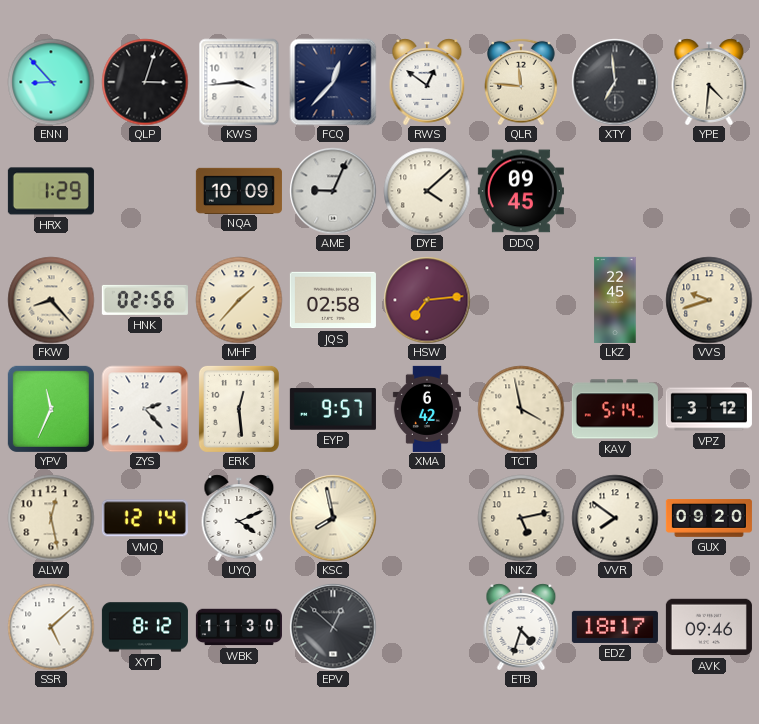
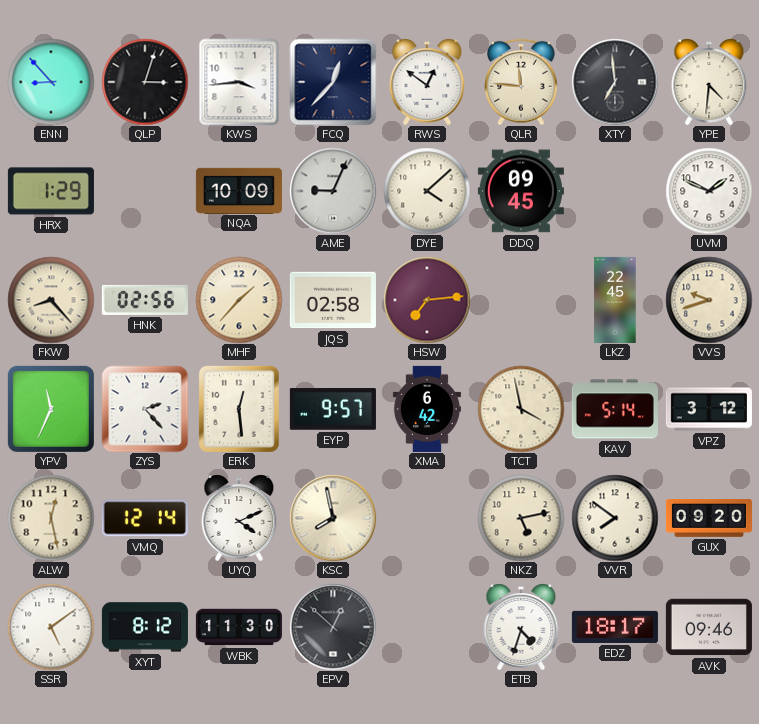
UVM: none -> 1:49 (709, 191)
SSR: 5:08 -> 5:09 (51, 627)
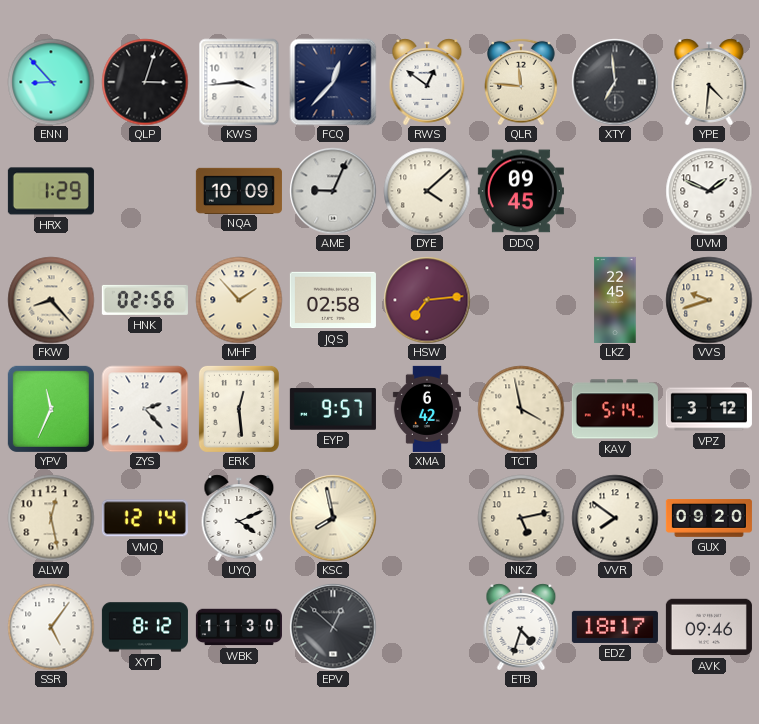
MHF: 1:37 -> 1:53 (239, 300)
SSR: 5:09 -> 5:06 (51, 627)
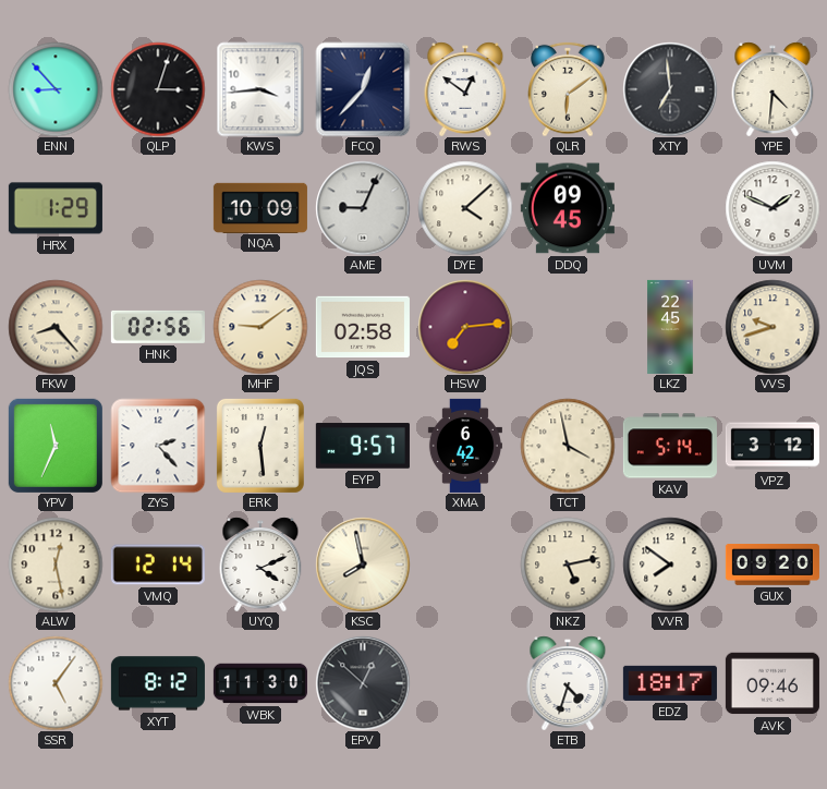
QLR: 11:46 -> 6:09 (568, 89)
MHF: 1:53 -> 9:09 (260, 327)
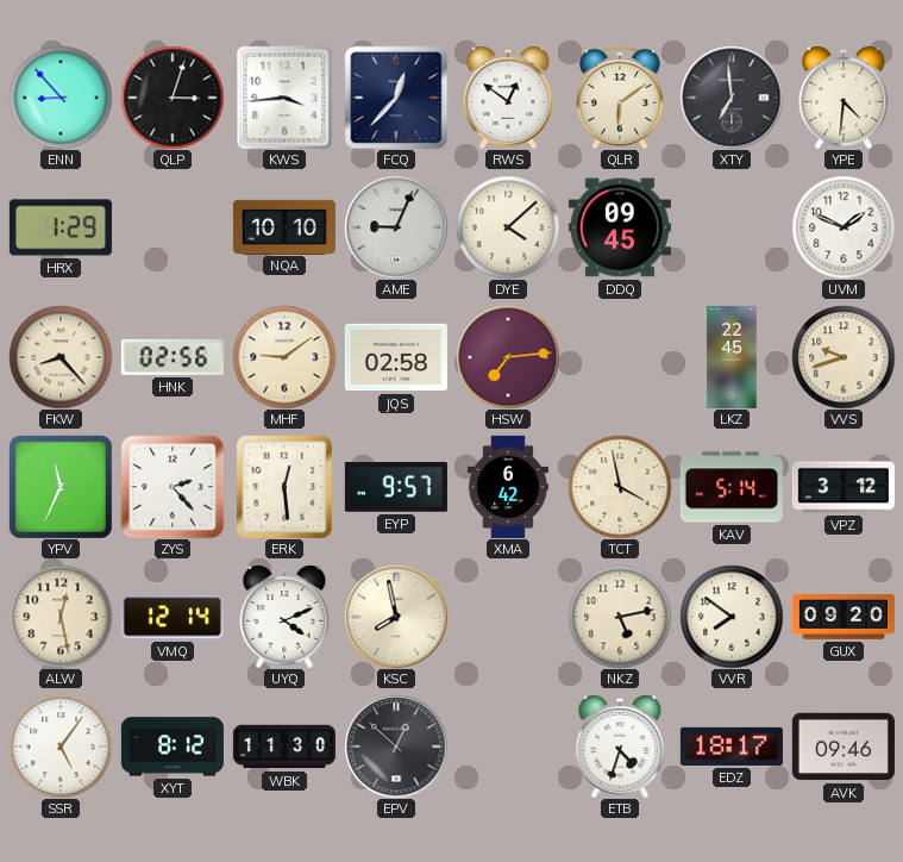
NQA: 10:09 -> 10:10 (284, 226)
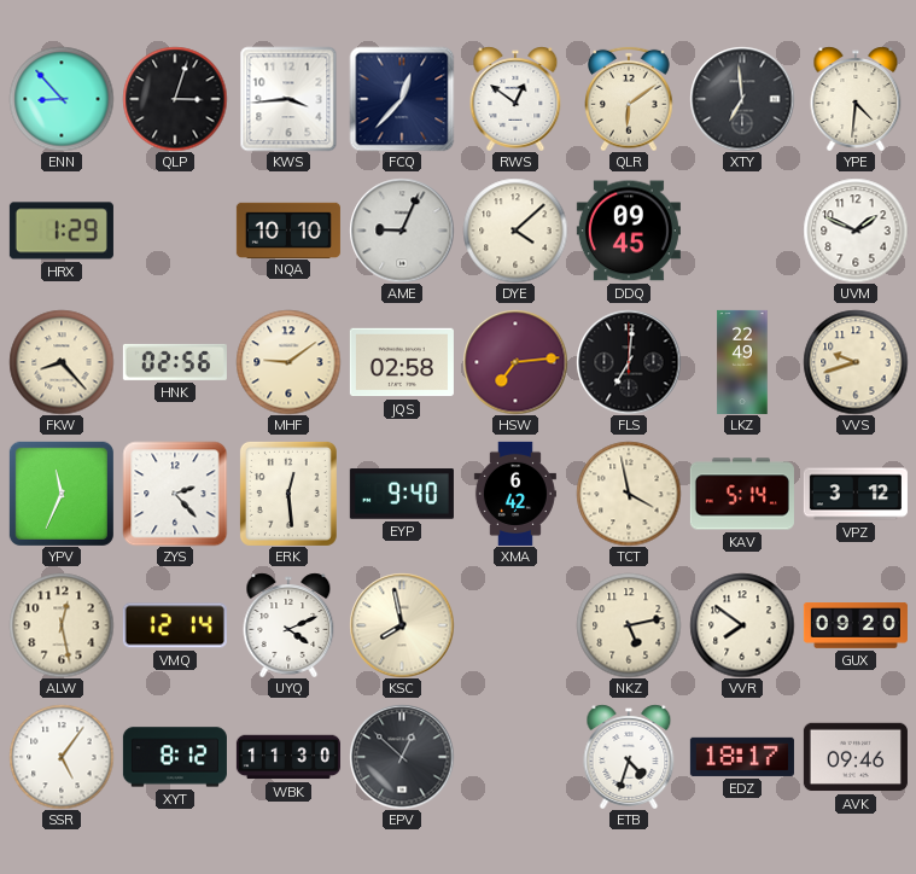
FLS: none -> 7:01 (629, 362)
LKZ: 22:45 -> 22:49 (742, 362)
EYP: 9:57 -> 9:40 (402, 494)
